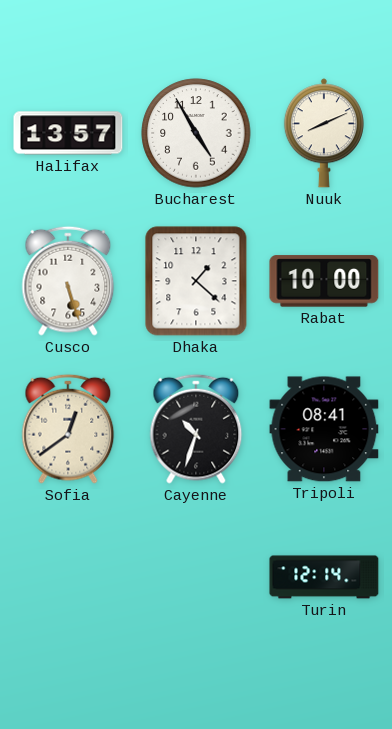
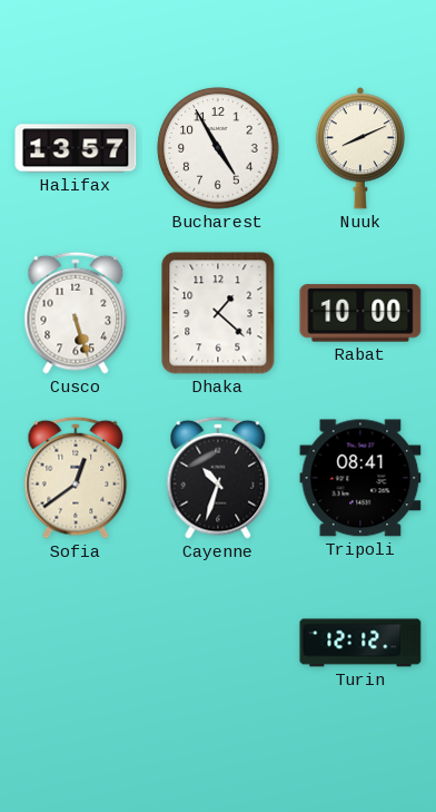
Turin: 12:14 -> 12:12 (360, 643)
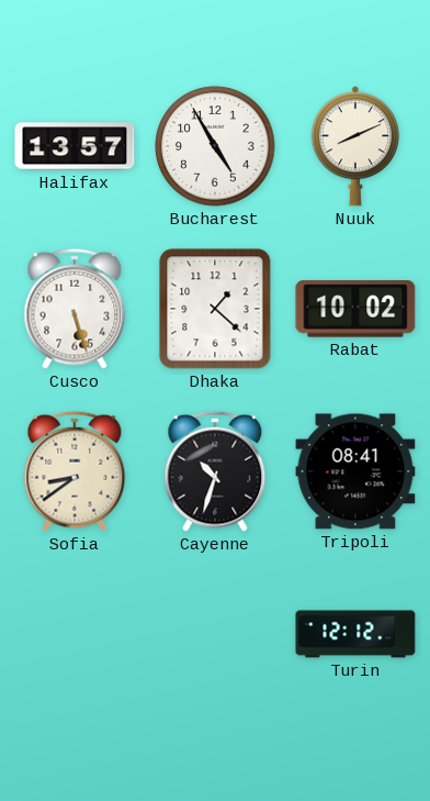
Rabat: 10:00 -> 10:02 (355, 309)
Sofia: 12:39 -> 8:39 (75, 471)
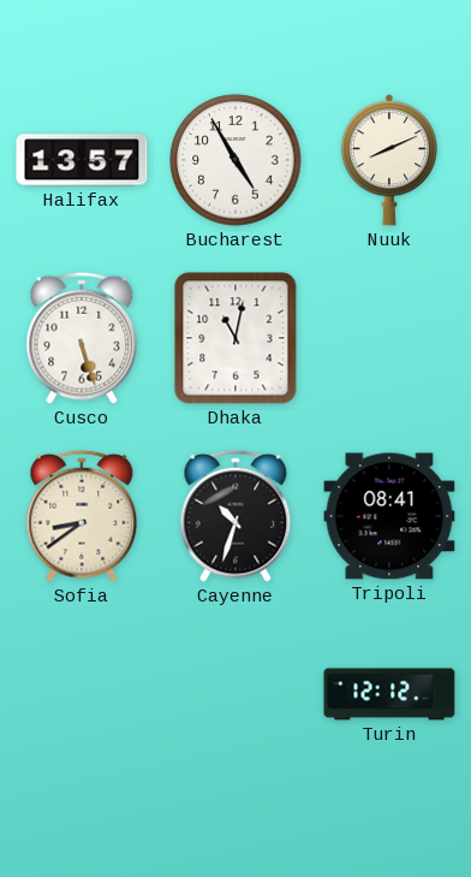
Dhaka: 1:22 -> 11:02 (235, 338)
Rabat: 10:02 -> none (355, 309)
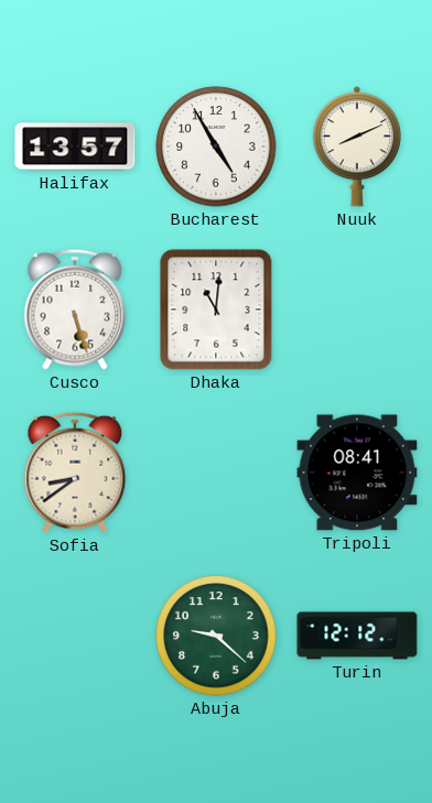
Dhaka: 11:02 -> 11:01 (216, 310)
Cayenne: 10:33 -> none (235, 516)
Abuja: none -> 9:22 (216, 636)
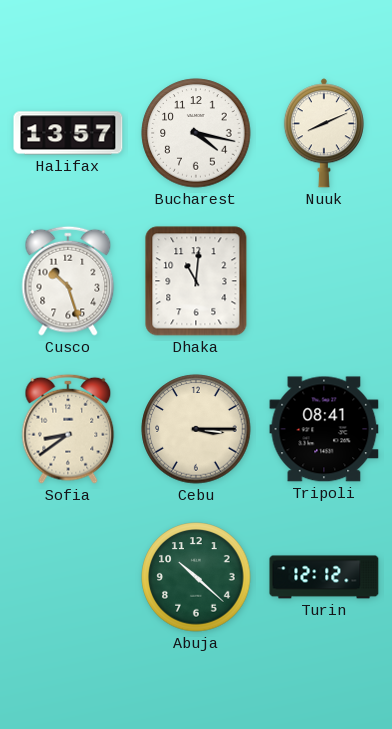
Bucharest: 4:55 -> 4:17 (196, 133)
Cusco: 5:27 -> 10:27 (68, 281)
Cebu: none -> 3:15 (196, 429)
Abuja: 9:22 -> 10:22 (196, 577)
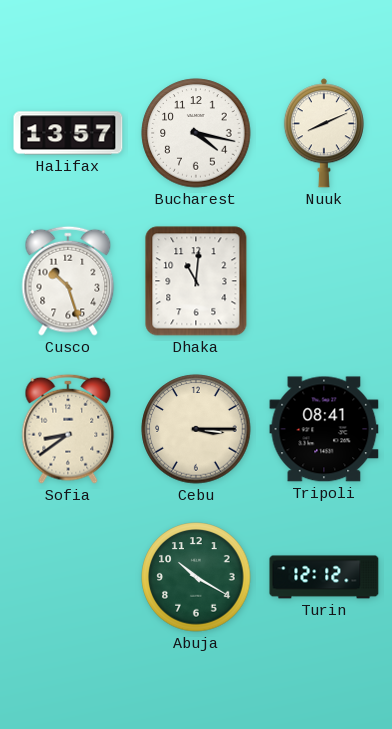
Abuja: 10:22 -> 10:20 (196, 577)
